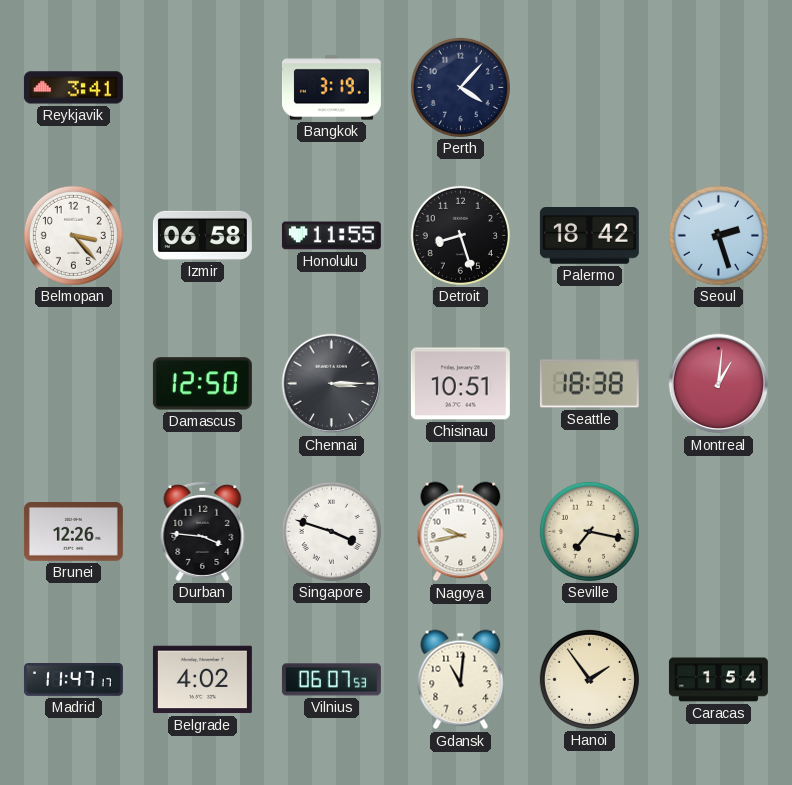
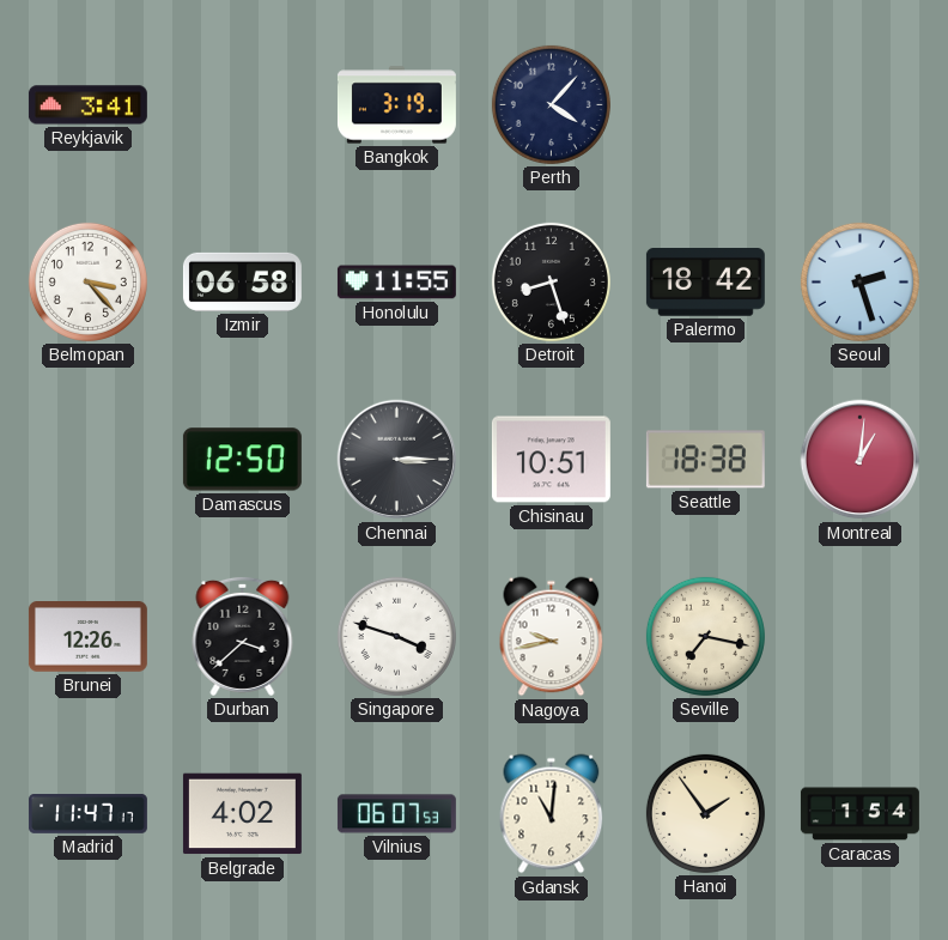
Durban: 3:46 -> 3:38 (243, 636)
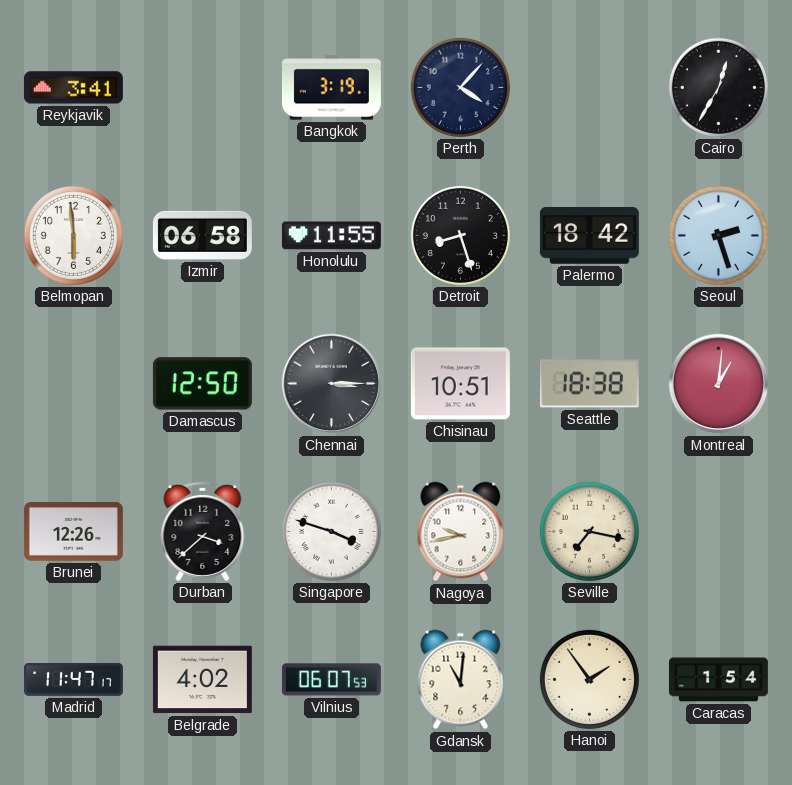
Cairo: none -> 12:35 (718, 87)
Belmopan: 3:23 -> 5:59 (73, 235)
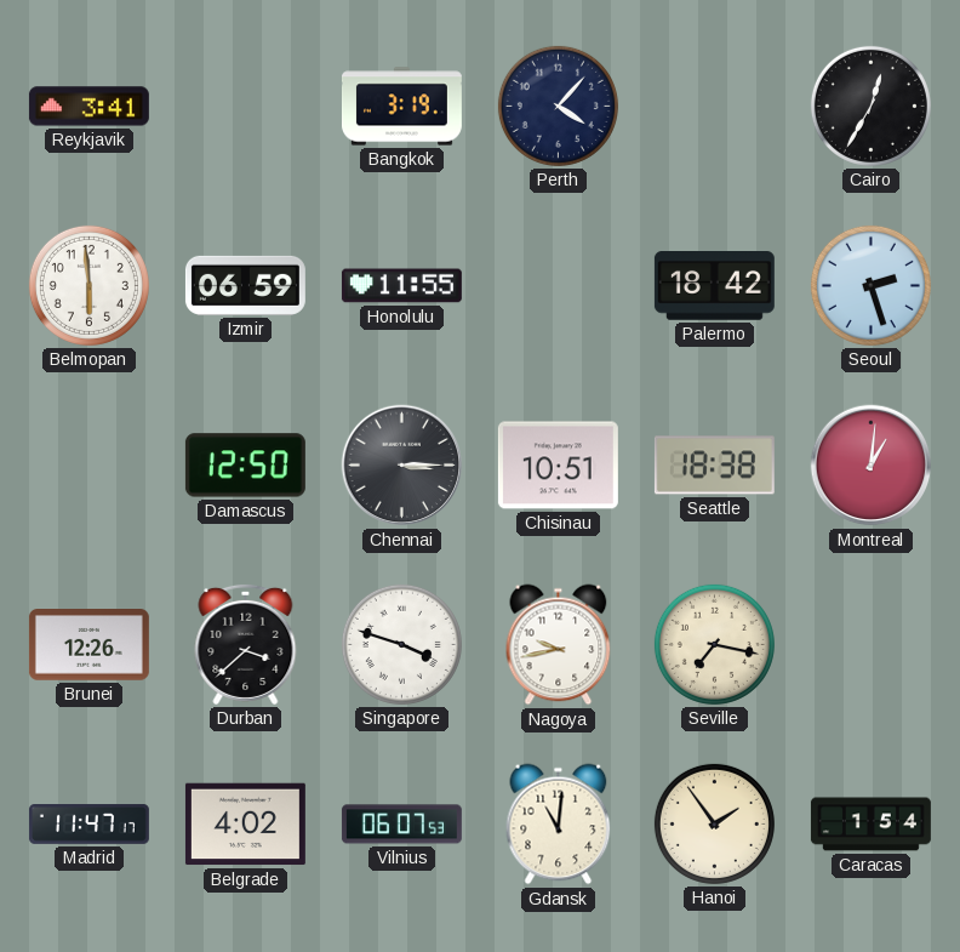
Izmir: 06:58 -> 06:59 (245, 285)
Detroit: 8:27 -> none (460, 235)
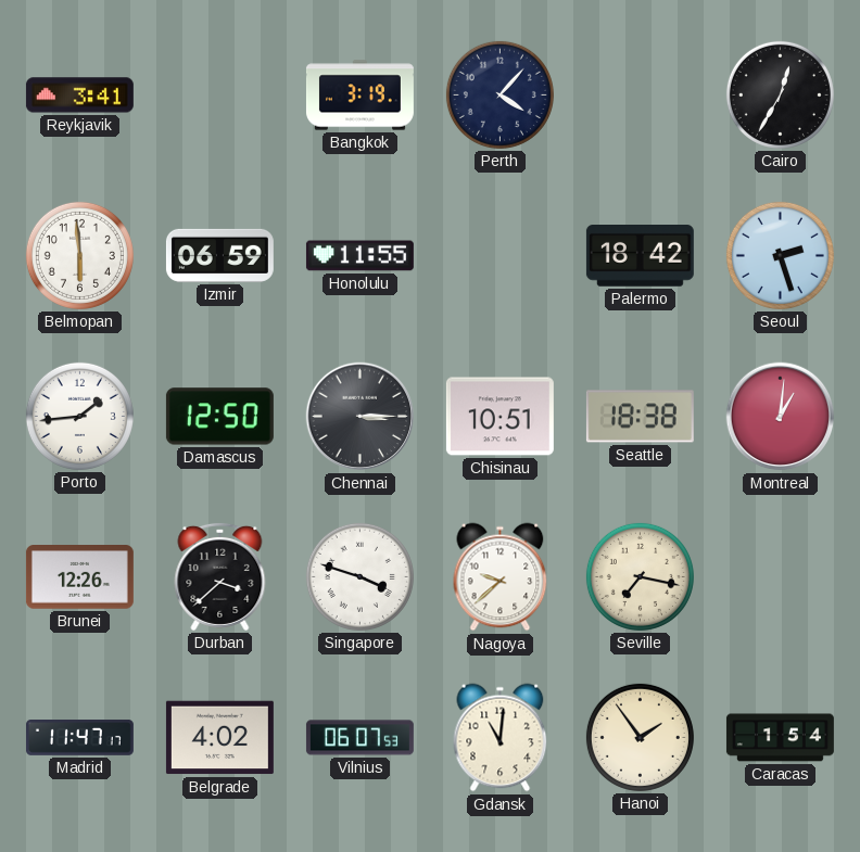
Porto: none -> 1:44 (79, 416)
Nagoya: 9:43 -> 9:38 (501, 577)
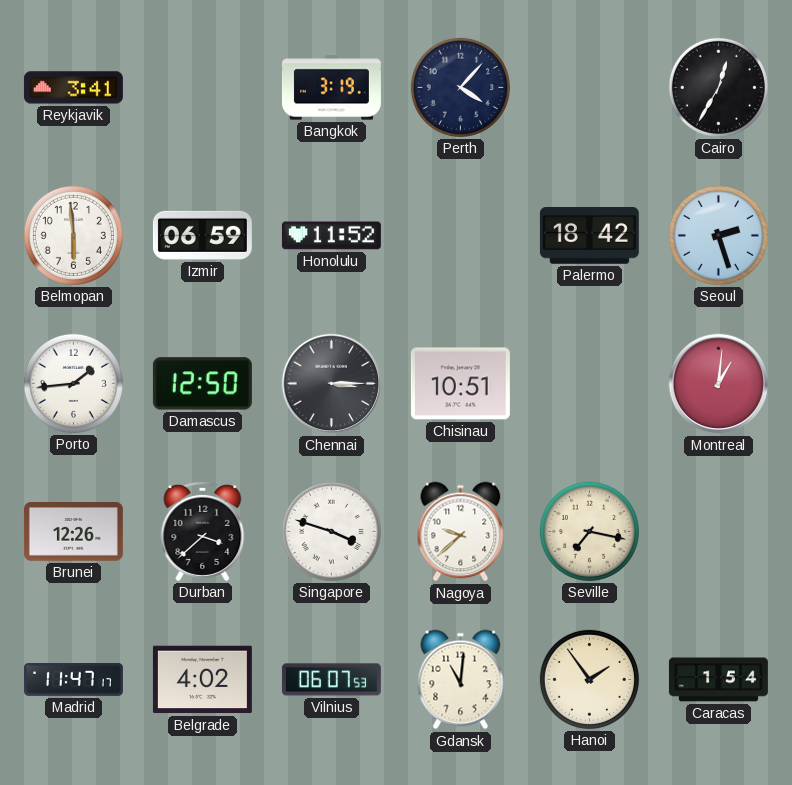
Honolulu: 11:55 -> 11:52 (331, 236)
Seattle: 18:38 -> none (640, 417)
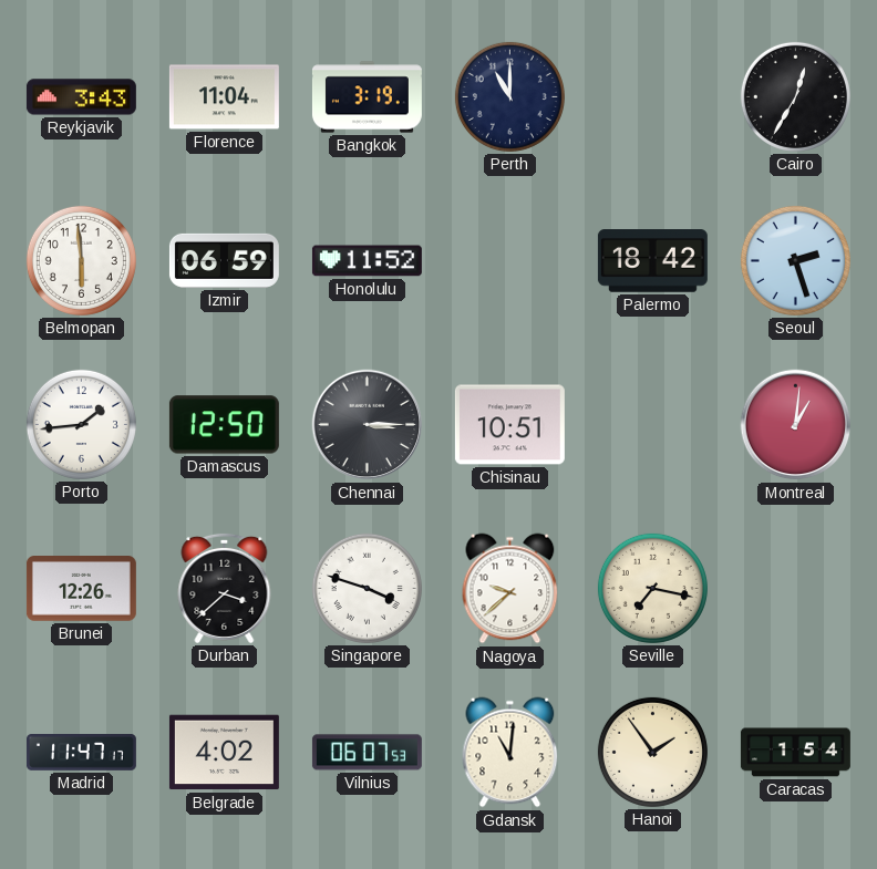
Reykjavik: 3:41 -> 3:43 (81, 97)
Florence: none -> 11:04 (224, 97)
Perth: 4:07 -> 11:00 (509, 96)
